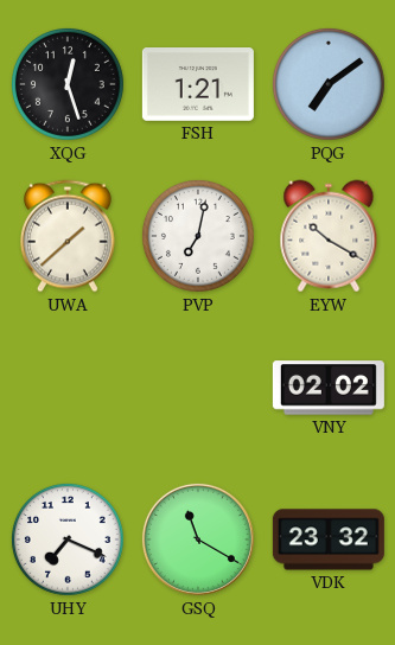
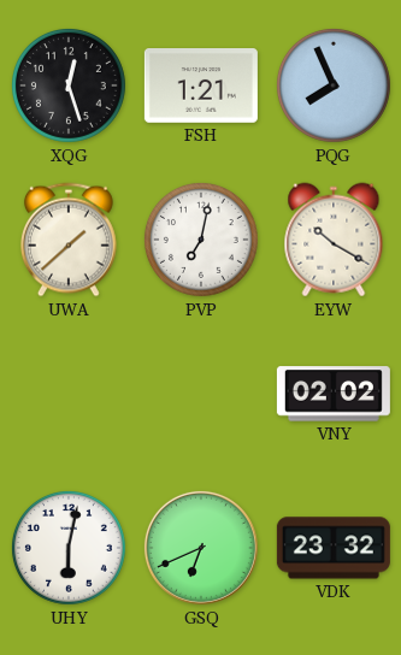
PQG: 7:09 -> 7:56 (334, 85)
UHY: 7:19 -> 6:02 (69, 548)
GSQ: 11:20 -> 6:41 (201, 548)
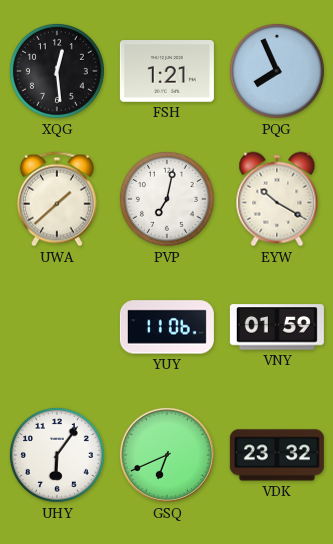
XQG: 12:27 -> 12:29 (57, 71)
YUY: none -> 11:06 (167, 327)
VNY: 02:02 -> 01:59 (277, 327)
UHY: 6:02 -> 6:06 (57, 455)
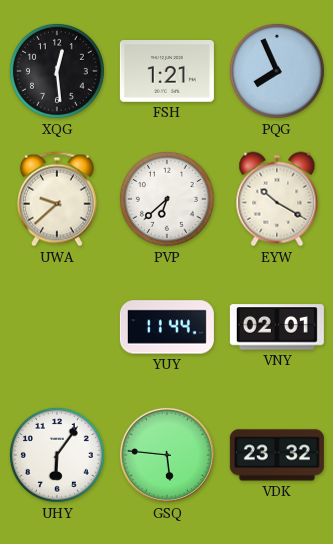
UWA: 1:38 -> 9:38 (57, 199)
PVP: 7:02 -> 6:38 (167, 199)
YUY: 11:06 -> 11:44 (167, 327)
VNY: 01:59 -> 02:01 (277, 327)
GSQ: 6:41 -> 5:46 (167, 455)
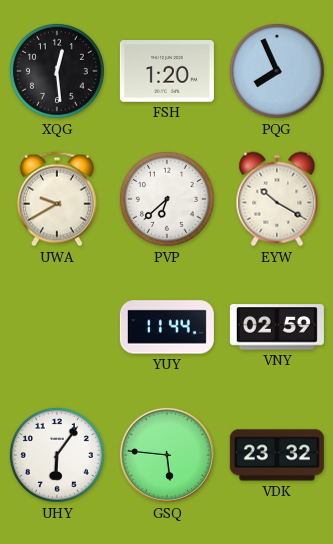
FSH: 1:21 -> 1:20 (167, 72)
UWA: 9:38 -> 9:40 (57, 199)
VNY: 02:01 -> 02:59 (277, 327)
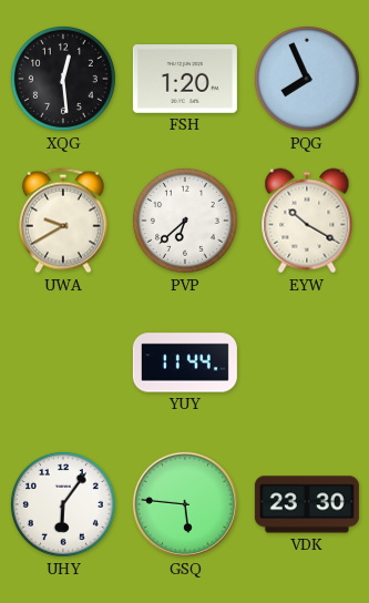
VNY: 02:59 -> none (277, 327)
VDK: 23:32 -> 23:30 (307, 504)
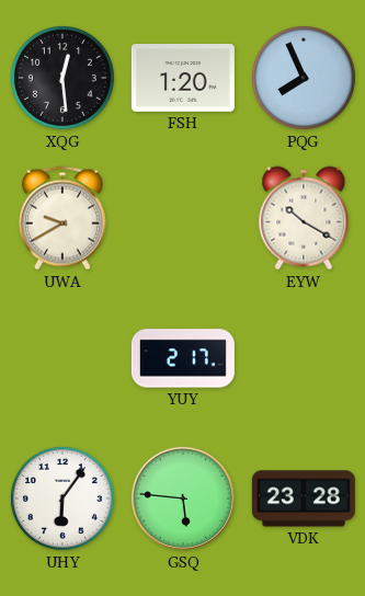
PVP: 6:38 -> none (185, 221)
YUY: 11:44 -> 2:17 (183, 358)
VDK: 23:30 -> 23:28 (304, 498)
